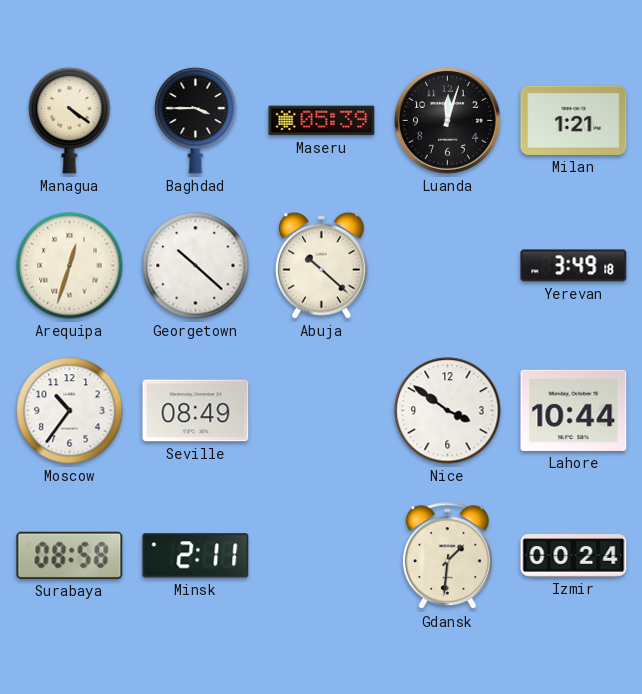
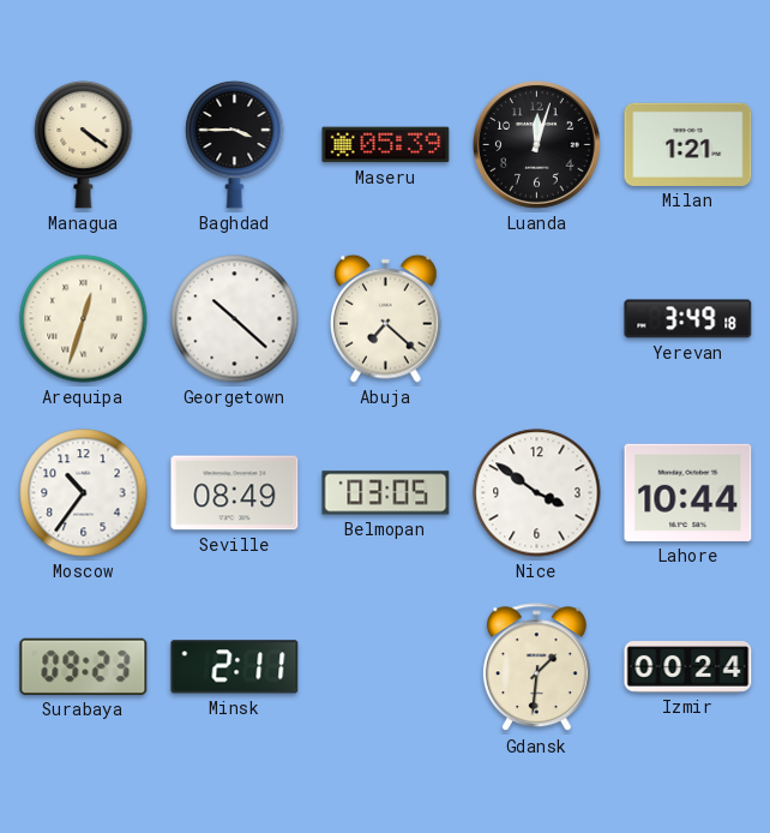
Abuja: 10:22 -> 7:22 (386, 318)
Belmopan: none -> 03:05 (386, 493)
Surabaya: 08:58 -> 09:23 (84, 666)
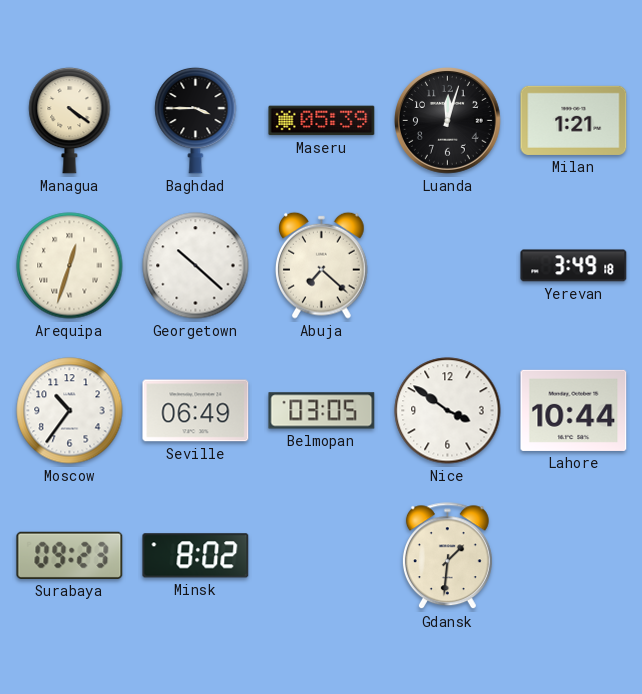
Seville: 08:49 -> 06:49 (196, 411)
Minsk: 2:11 -> 8:02 (196, 556)
Izmir: 00:24 -> none (688, 667)
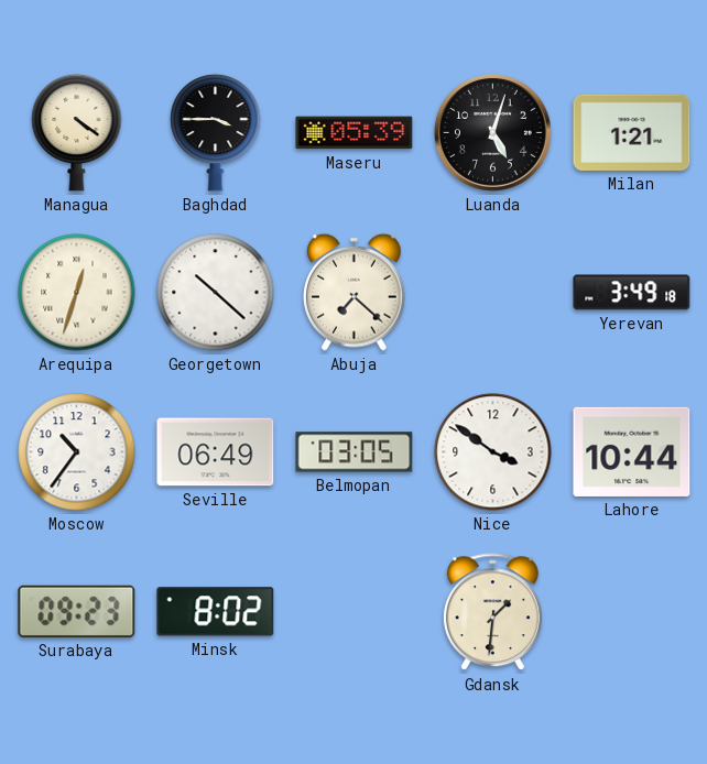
Luanda: 12:03 -> 5:03 (493, 133)
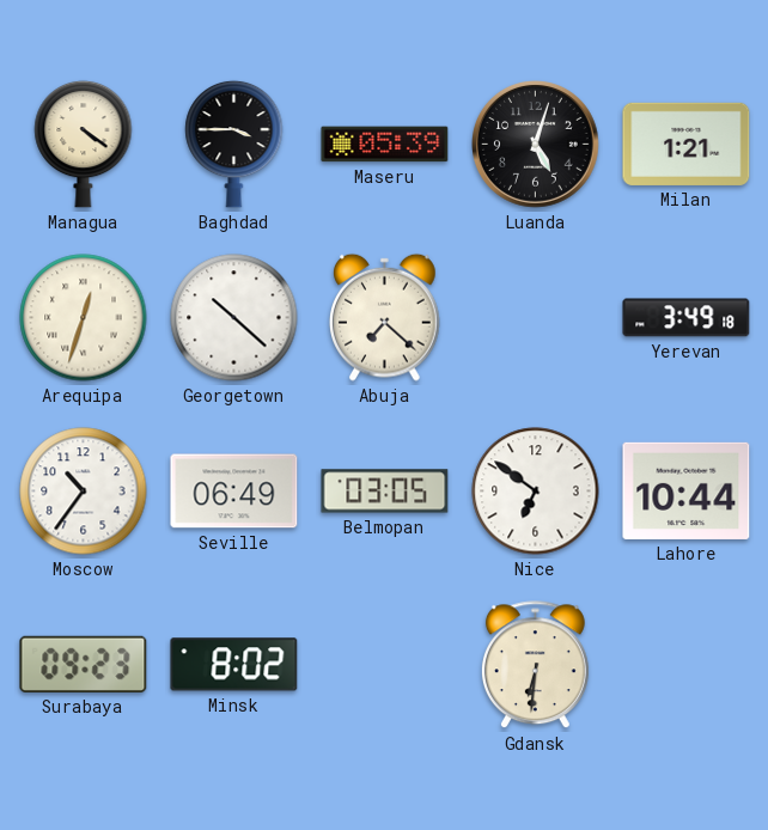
Nice: 3:51 -> 6:51 (536, 492)
Gdansk: 1:31 -> 6:31 (535, 665)
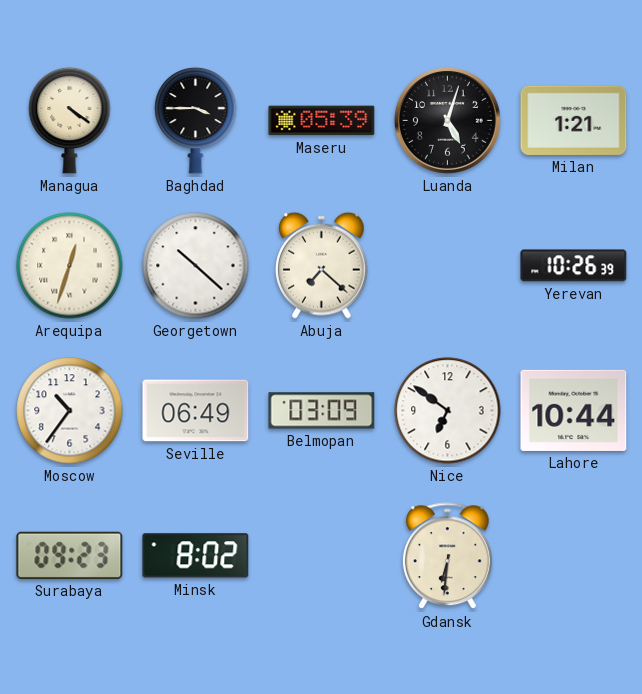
Yerevan: 3:49 -> 10:26 (574, 266)
Belmopan: 03:05 -> 03:09 (322, 411)
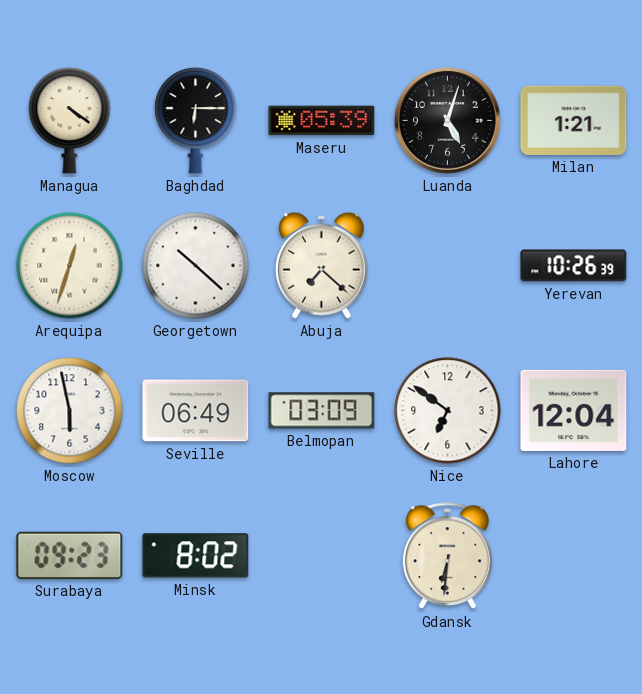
Baghdad: 3:45 -> 6:15 (196, 120)
Moscow: 10:36 -> 5:58 (70, 411)
Lahore: 10:44 -> 12:04 (574, 410)
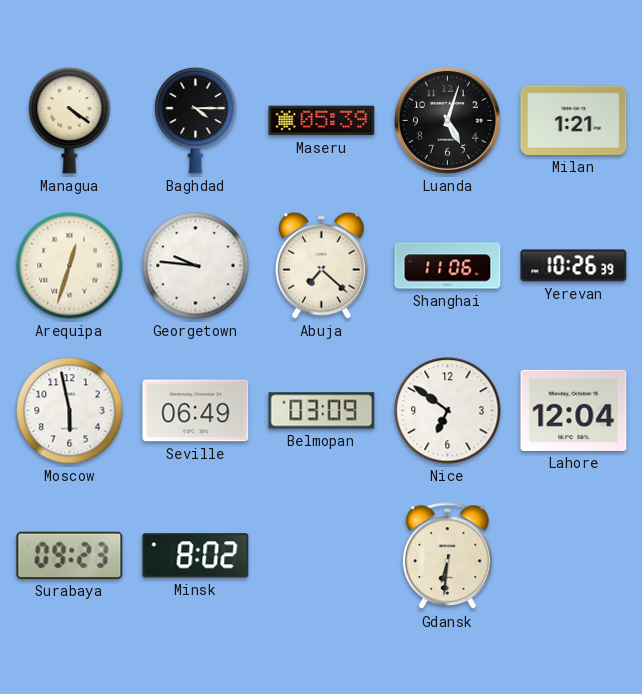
Baghdad: 6:15 -> 4:15 (196, 120)
Georgetown: 10:22 -> 9:46 (196, 266)
Shanghai: none -> 11:06 (448, 266)
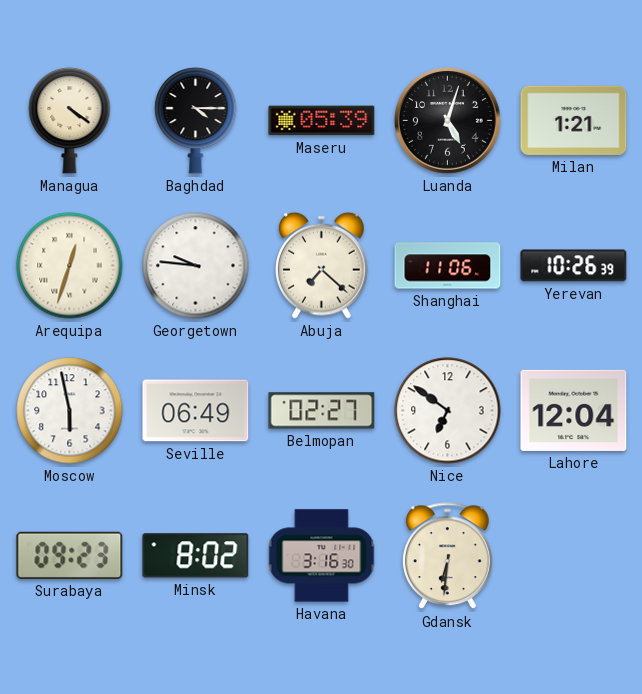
Belmopan: 03:09 -> 02:27 (322, 411)
Havana: none -> 3:16 (322, 556)
